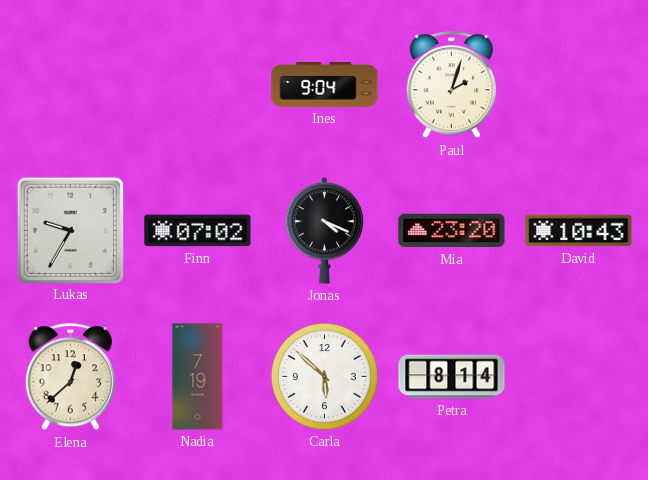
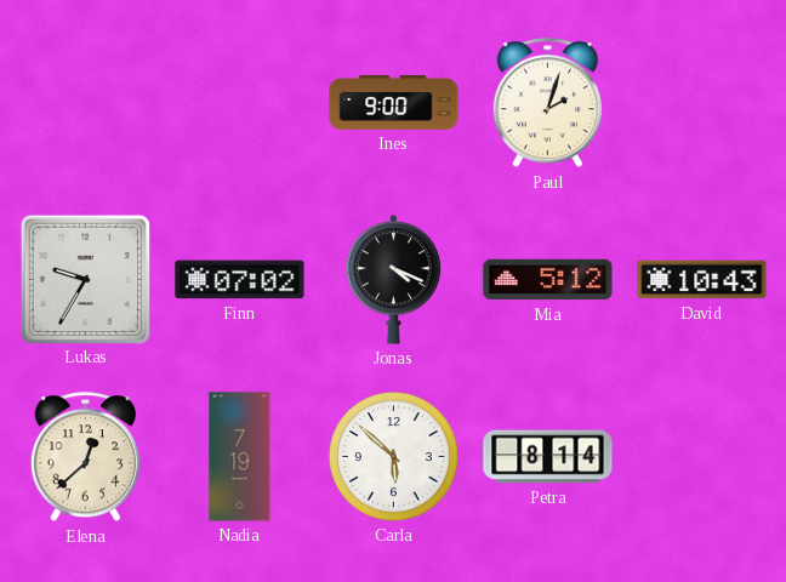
Ines: 9:04 -> 9:00 (394, 103)
Mia: 23:20 -> 5:12 (548, 280)
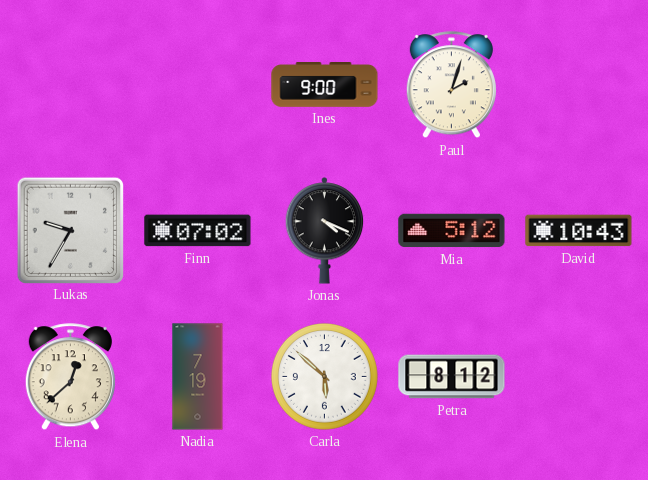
Petra: 8:14 -> 8:12 (452, 377)
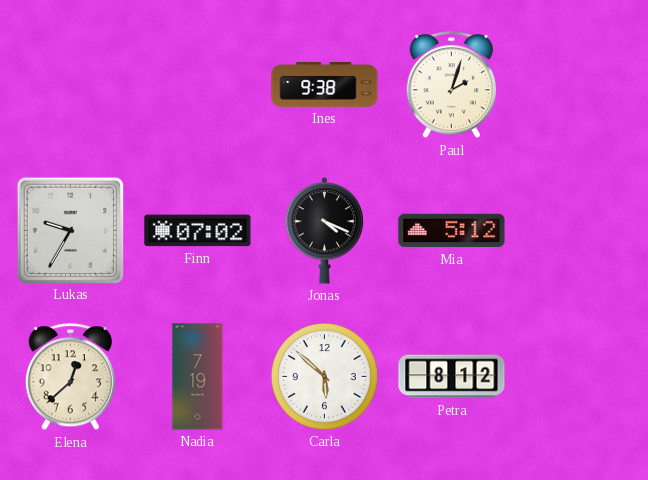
Ines: 9:00 -> 9:38 (325, 85)
David: 10:43 -> none (579, 231)
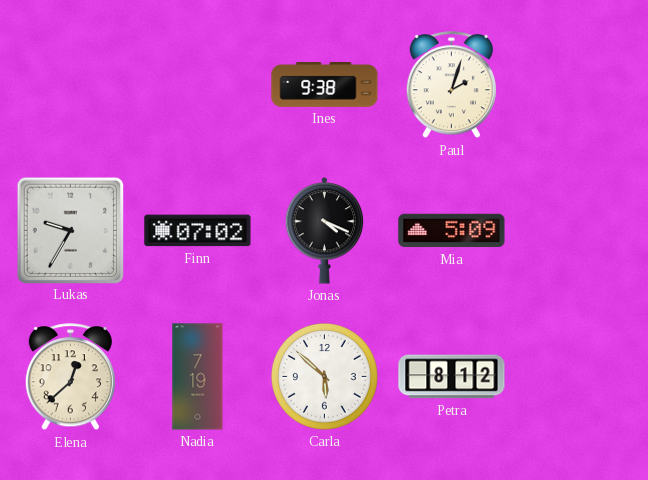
Mia: 5:12 -> 5:09 (452, 231)
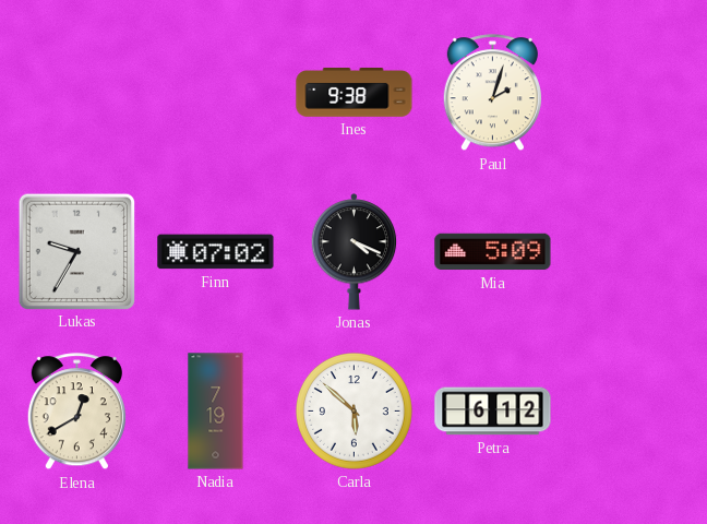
Elena: 12:38 -> 12:40 (76, 412)
Petra: 8:12 -> 6:12 (493, 412)
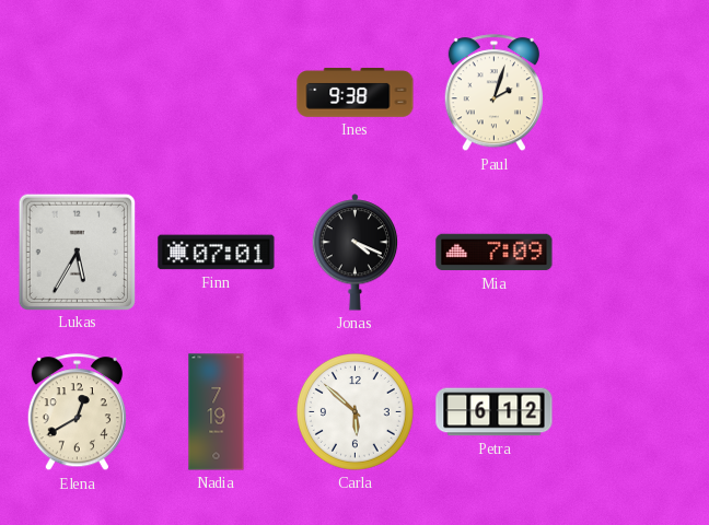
Lukas: 9:35 -> 5:35 (77, 252)
Finn: 07:02 -> 07:01 (217, 253)
Mia: 5:09 -> 7:09 (495, 253)
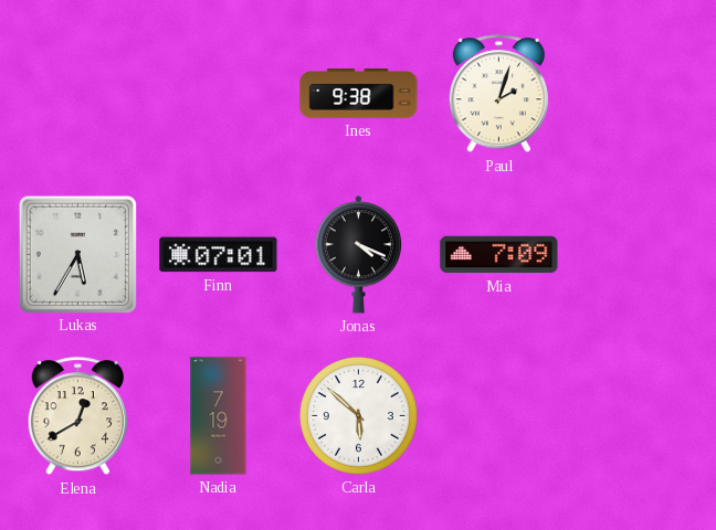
Petra: 6:12 -> none (495, 412)
